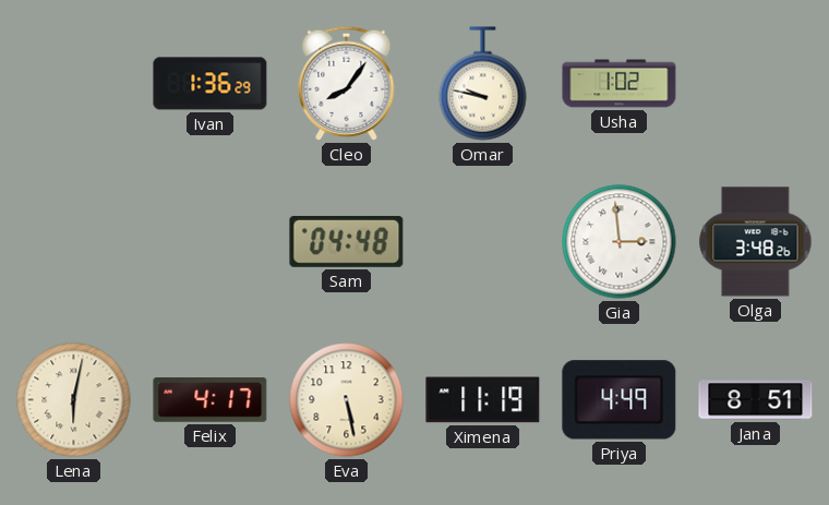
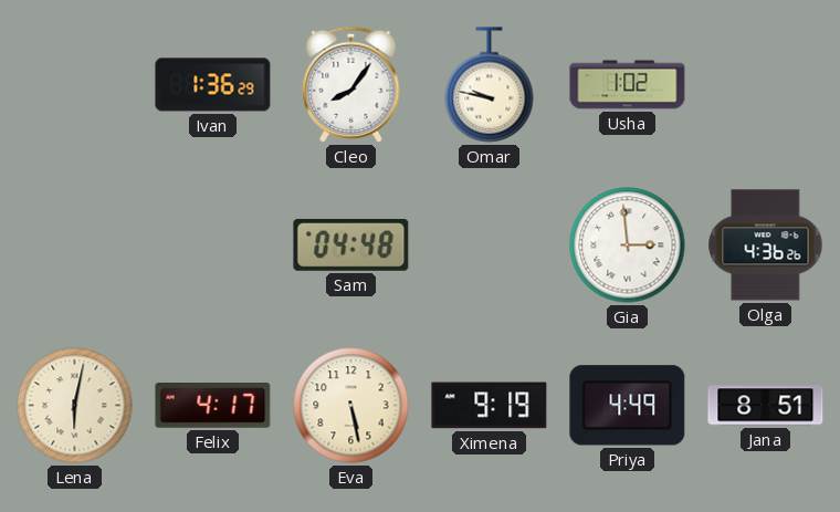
Olga: 3:48 -> 4:36 (766, 245)
Ximena: 11:19 -> 9:19 (490, 406)
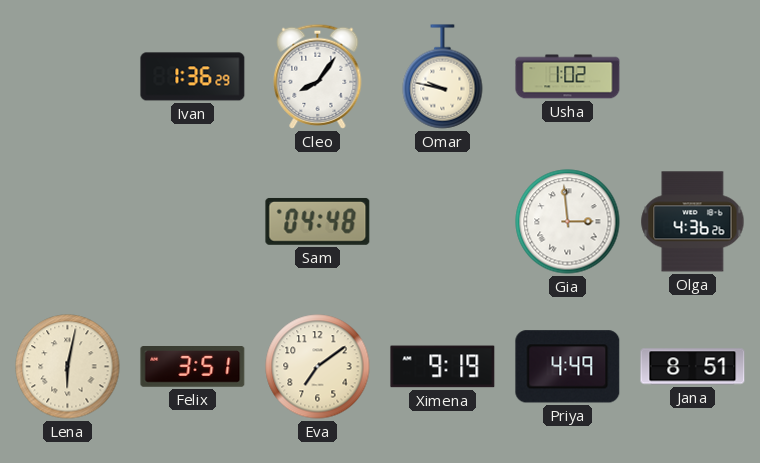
Felix: 4:17 -> 3:51 (193, 367)
Eva: 5:28 -> 7:09 (318, 367)
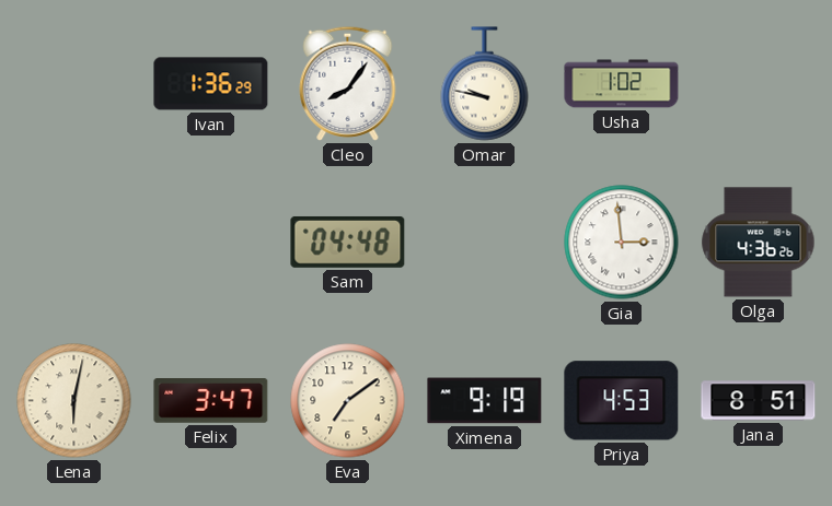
Felix: 3:51 -> 3:47 (211, 401)
Priya: 4:49 -> 4:53 (622, 401)
